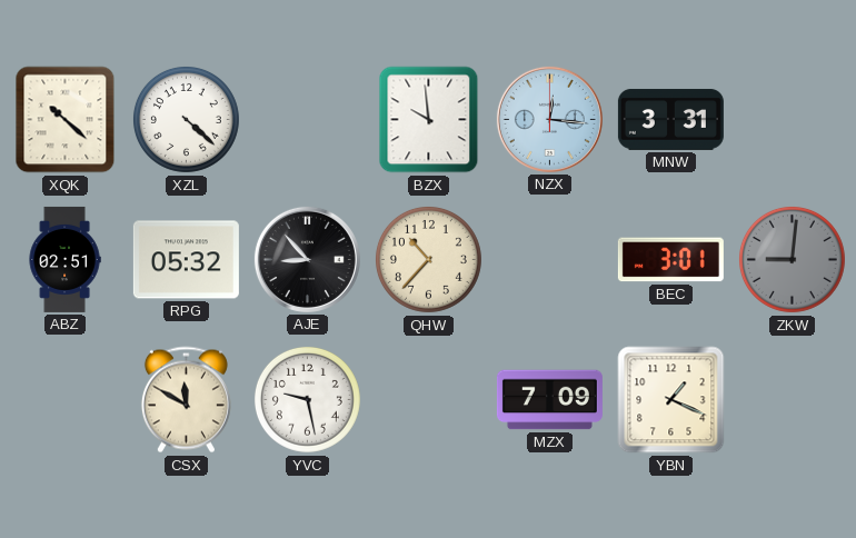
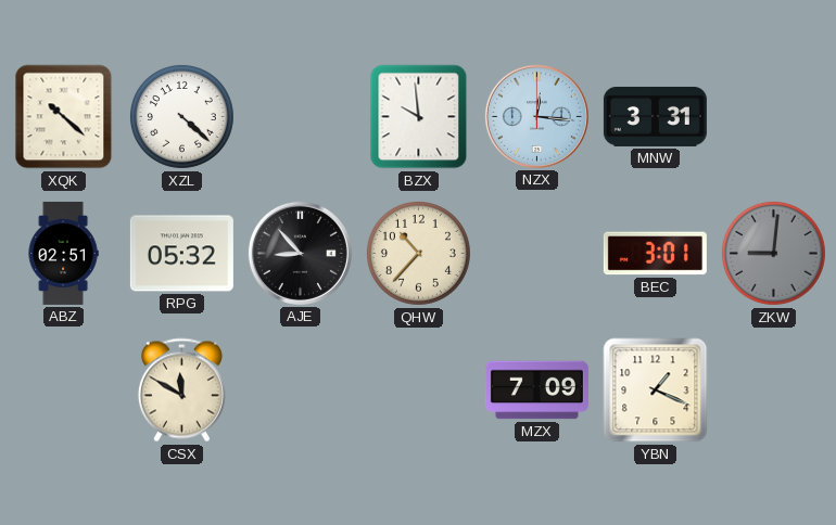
YVC: 9:28 -> none (307, 399)
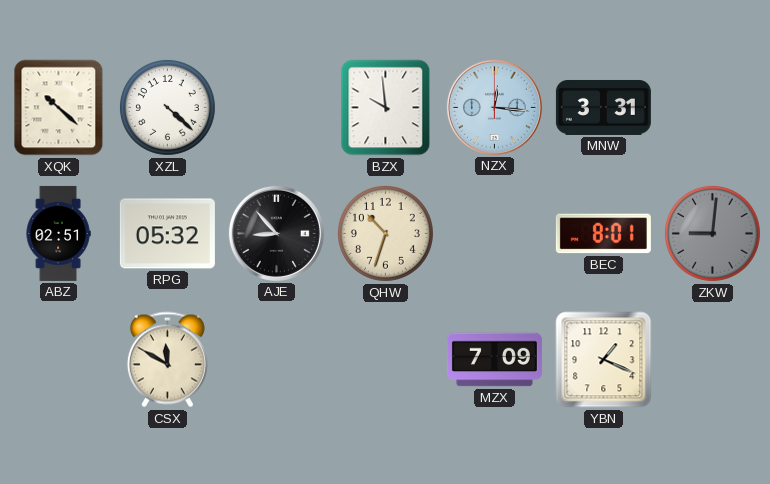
QHW: 10:37 -> 10:33 (385, 233)
BEC: 3:01 -> 8:01 (603, 234)
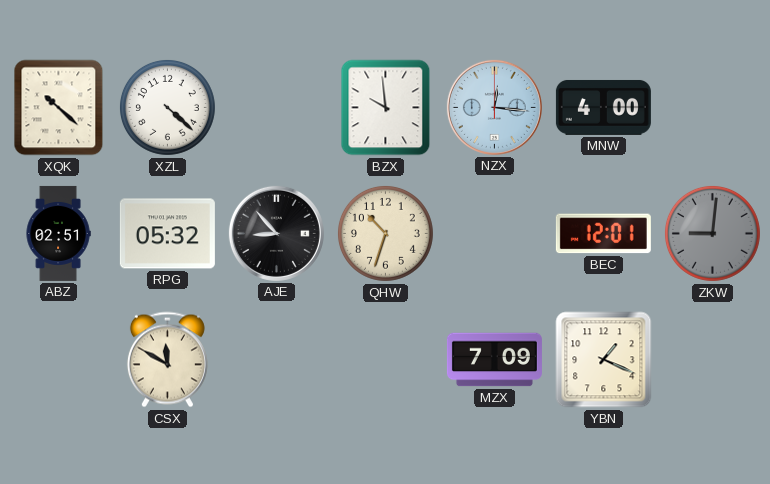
MNW: 3:31 -> 4:00 (603, 107)
BEC: 8:01 -> 12:01 (603, 234)
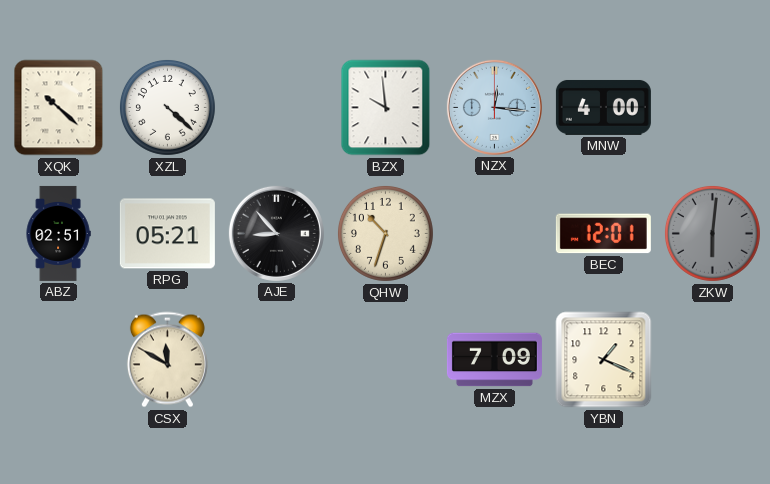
RPG: 05:32 -> 05:21 (167, 234)
ZKW: 9:01 -> 6:01 (712, 233)
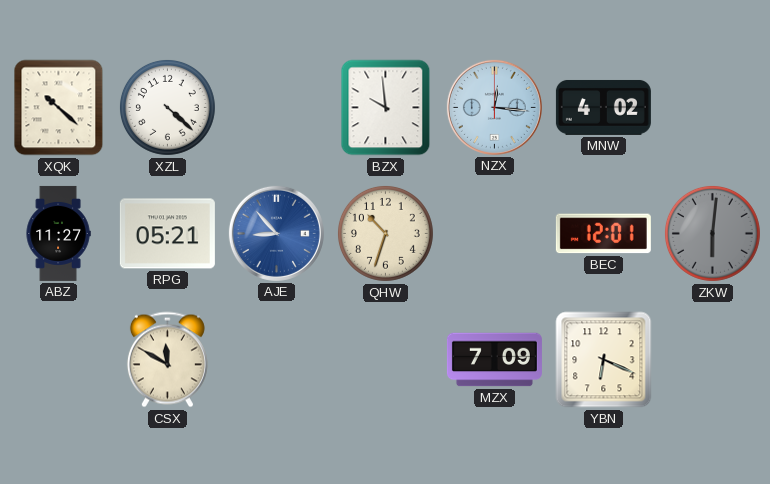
MNW: 4:00 -> 4:02 (603, 107)
ABZ: 02:51 -> 11:27 (58, 233)
AJE dial: black -> blue (276, 233)
YBN: 1:19 -> 6:19 (604, 360)
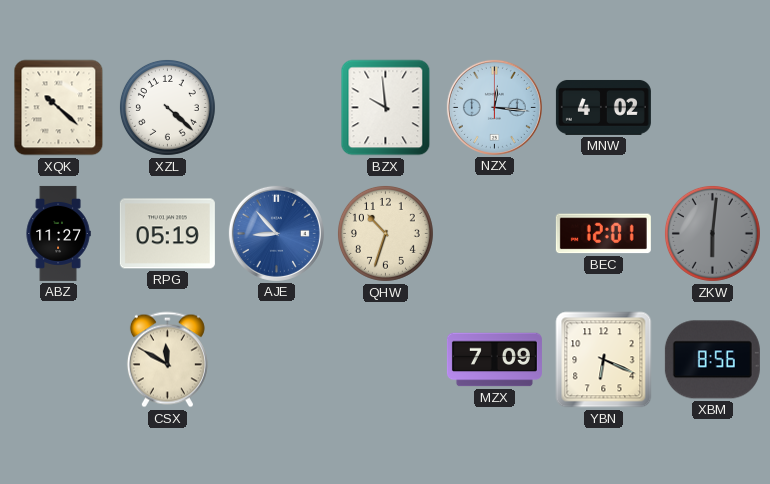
RPG: 05:21 -> 05:19 (167, 234)
XBM: none -> 8:56 (712, 360)
